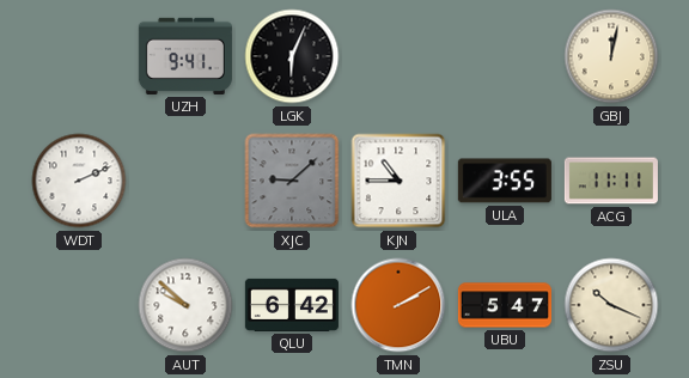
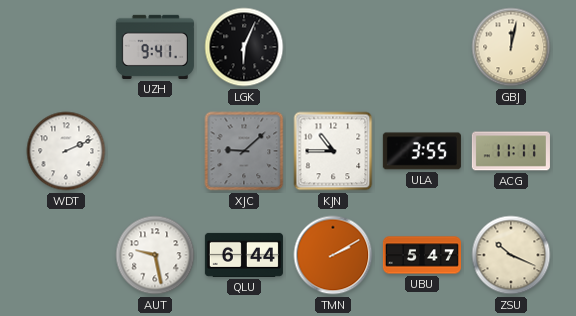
AUT: 9:52 -> 9:28 (155, 255)
QLU: 6:42 -> 6:44 (244, 255)
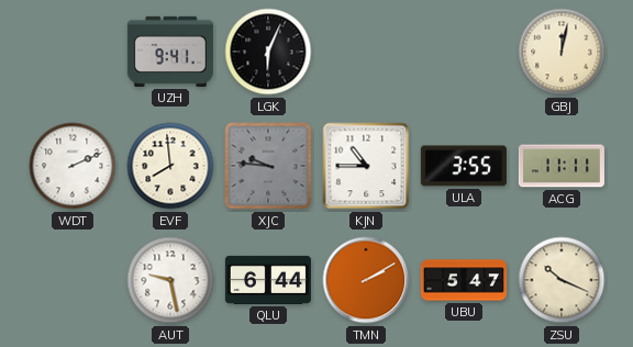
EVF: none -> 7:59 (170, 166)
XJC: 9:08 -> 9:46 (268, 166)
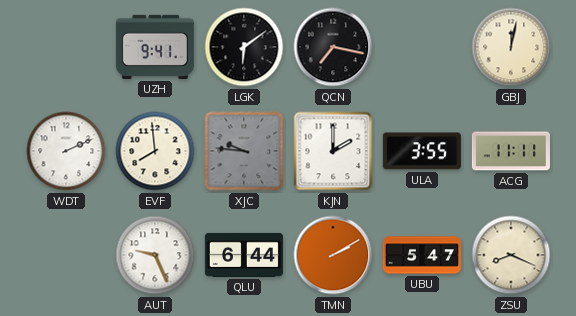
LGK: 6:04 -> 6:09 (244, 47)
QCN: none -> 7:17 (333, 47)
KJN: 10:45 -> 2:00 (333, 151)
AUT: 9:28 -> 9:26 (155, 255)
ZSU: 10:19 -> 8:19 (511, 255)
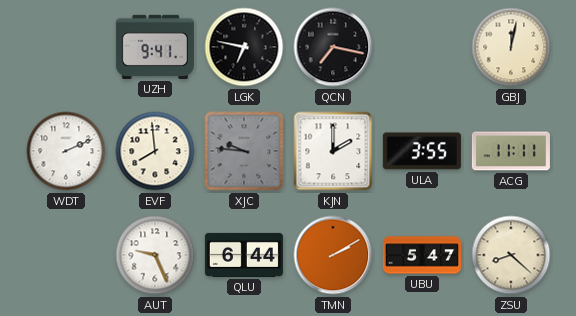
LGK: 6:09 -> 6:47 (244, 47)
ZSU: 8:19 -> 8:22 (511, 255)
